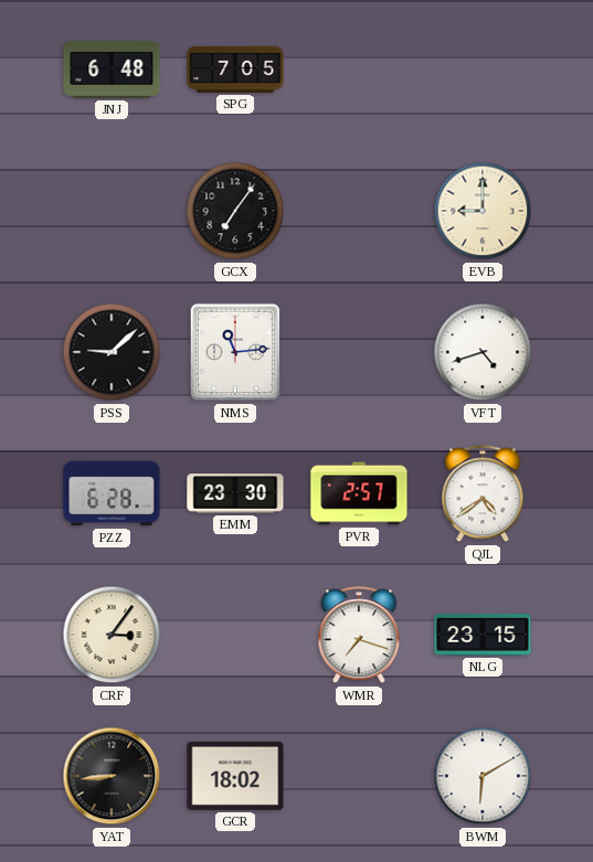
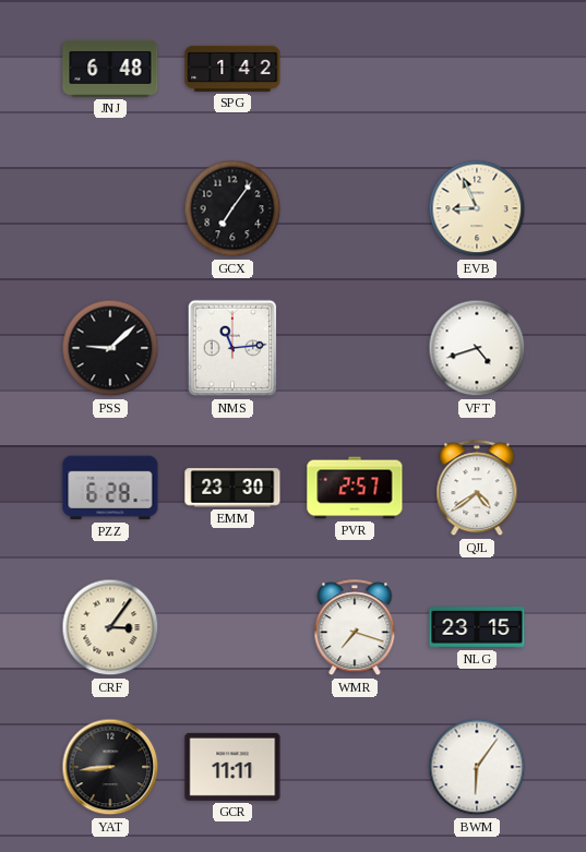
SPG: 7:05 -> 1:42 (232, 69)
EVB: 9:00 -> 8:56 (477, 208)
GCR: 18:02 -> 11:11 (232, 767)
BWM: 6:10 -> 6:06 (477, 767)
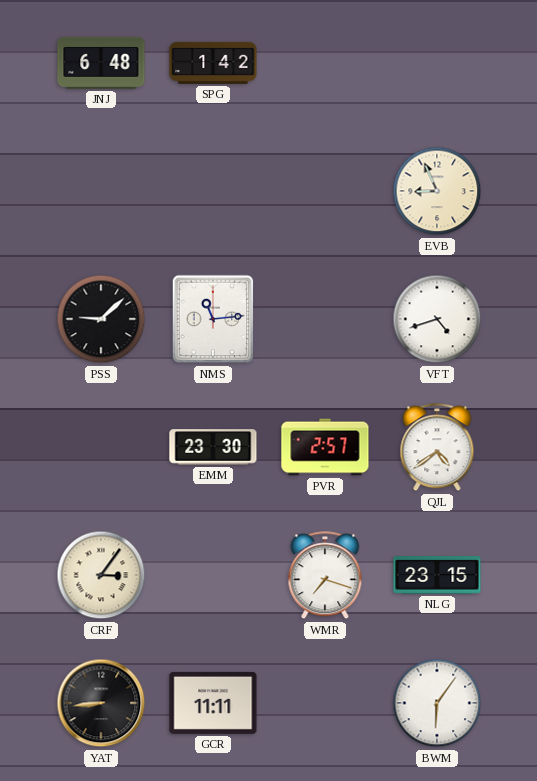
GCX: 7:06 -> none (232, 208)
PZZ: 6:28 -> none (110, 488)
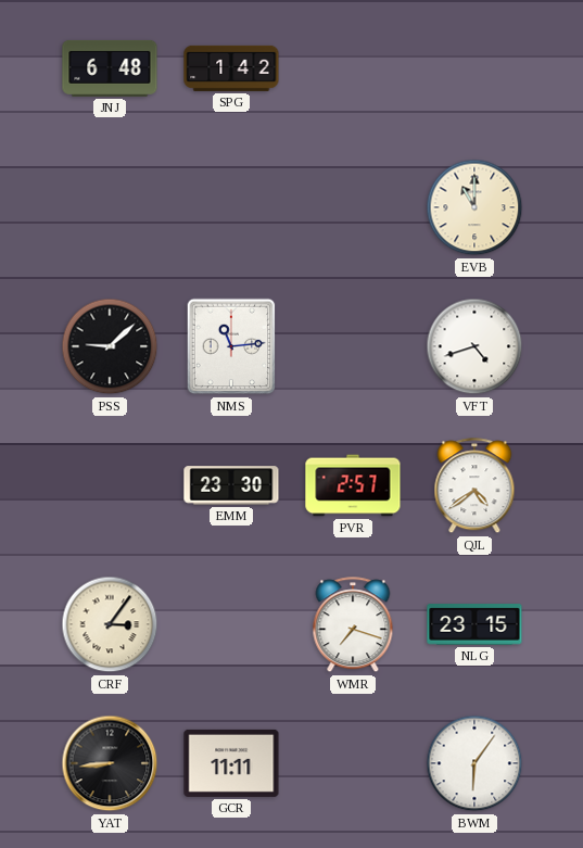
EVB: 8:56 -> 11:00 (474, 207)
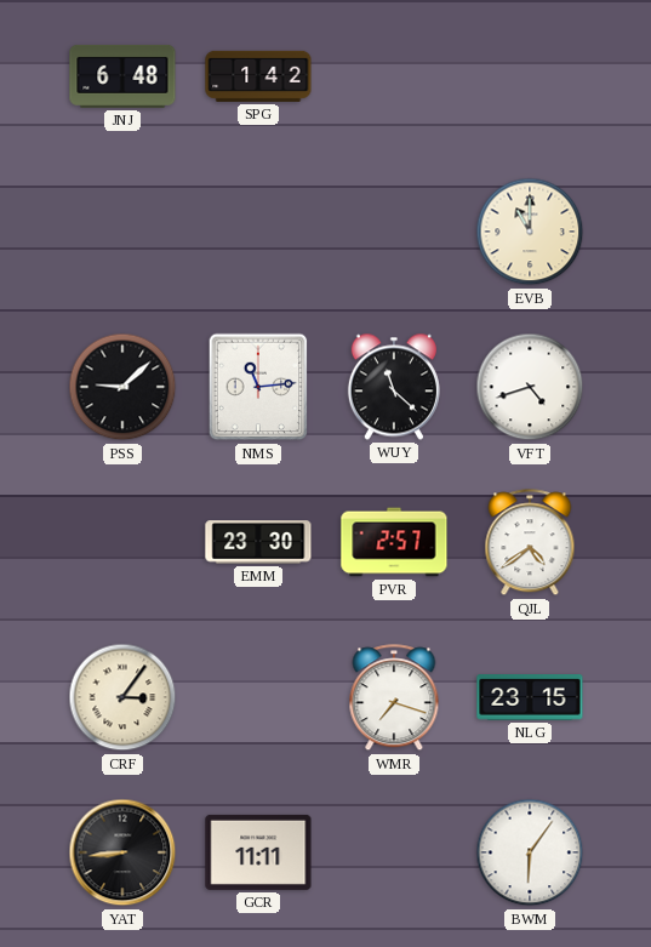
WUY: none -> 11:22 (394, 387)
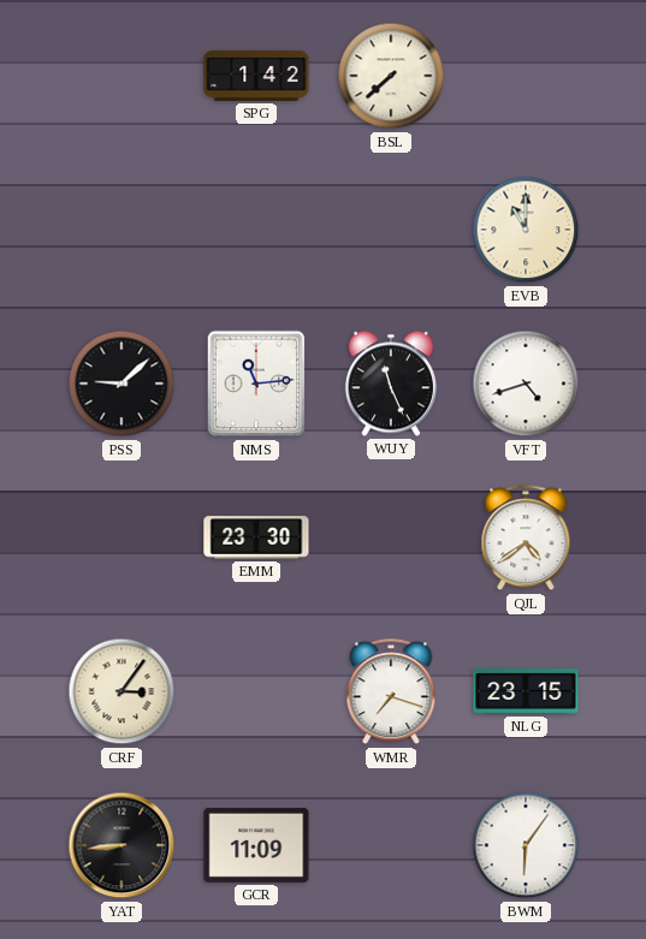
JNJ: 6:48 -> none (122, 76)
BSL: none -> 7:38 (391, 76)
WUY: 11:22 -> 11:26 (391, 384)
PVR: 2:57 -> none (394, 542)
GCR: 11:11 -> 11:09 (256, 845)
